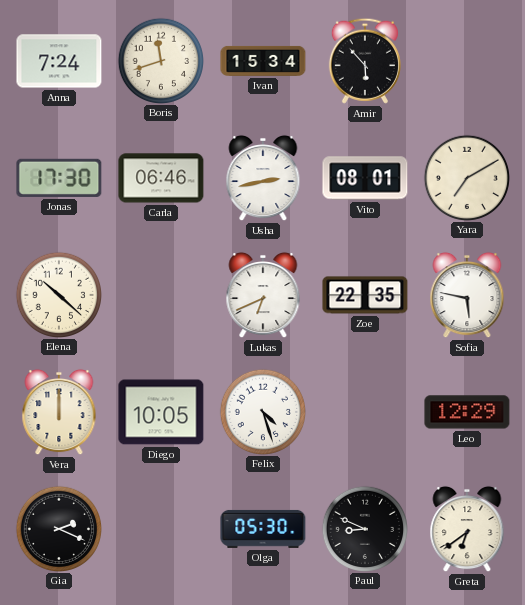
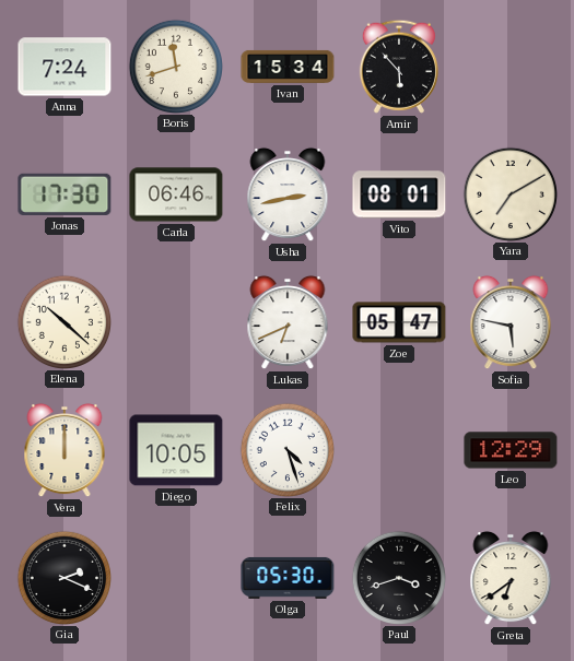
Zoe: 22:35 -> 05:47 (399, 322)
Paul: 8:49 -> 3:42 (398, 577)
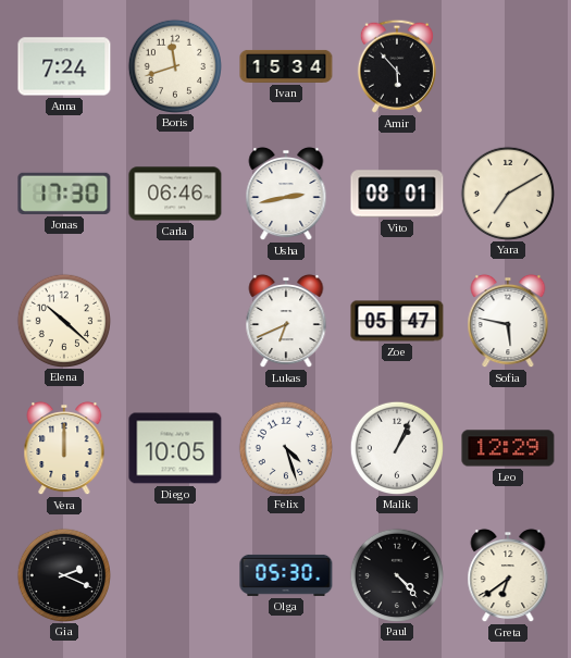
Malik: none -> 1:04 (396, 447)
Paul: 3:42 -> 4:23 (396, 574)
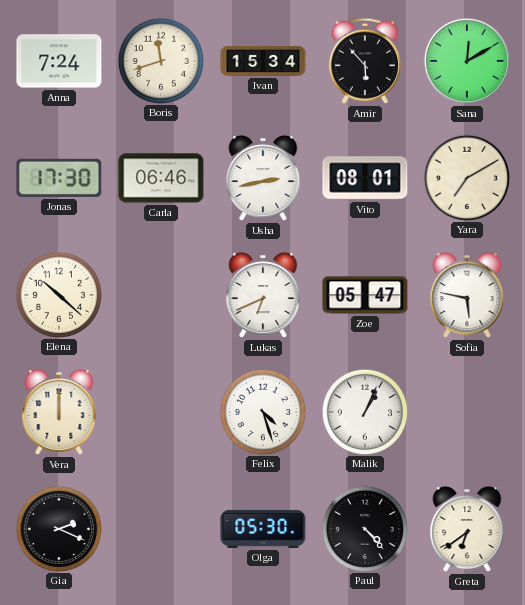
Sana: none -> 12:10 (467, 61)
Diego: 10:05 -> none (175, 448)
Leo: 12:29 -> none (508, 448)
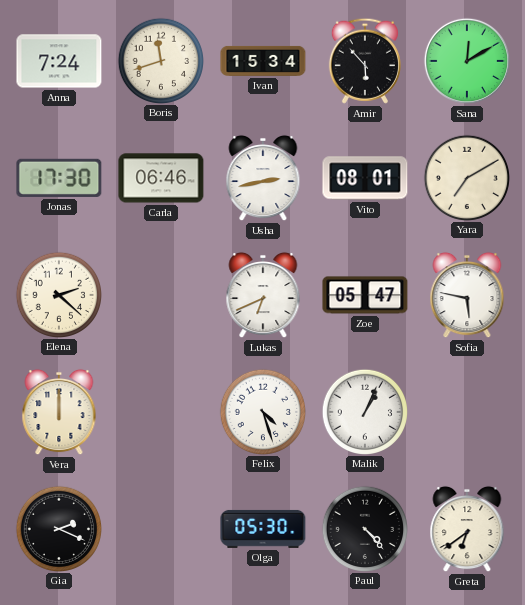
Elena: 10:22 -> 2:22 (58, 294)
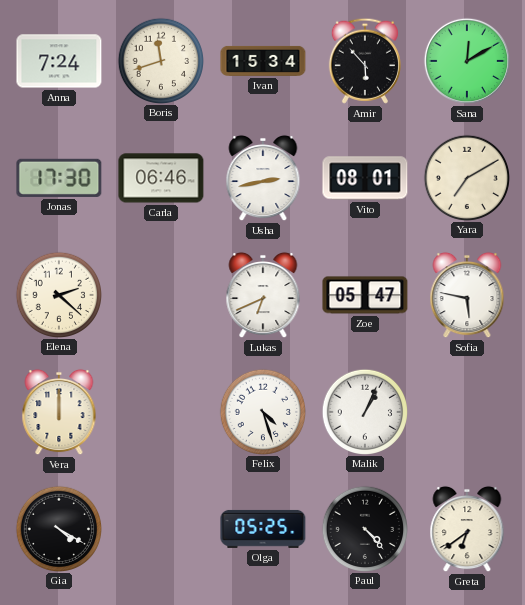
Gia: 2:19 -> 4:20 (58, 528)
Olga: 05:30 -> 05:25 (263, 529)
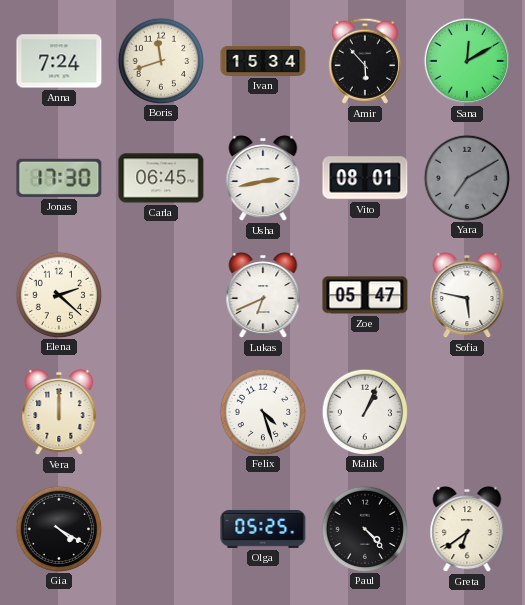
Carla: 06:46 -> 06:45 (161, 178)
Yara dial: cream -> grey (466, 177)
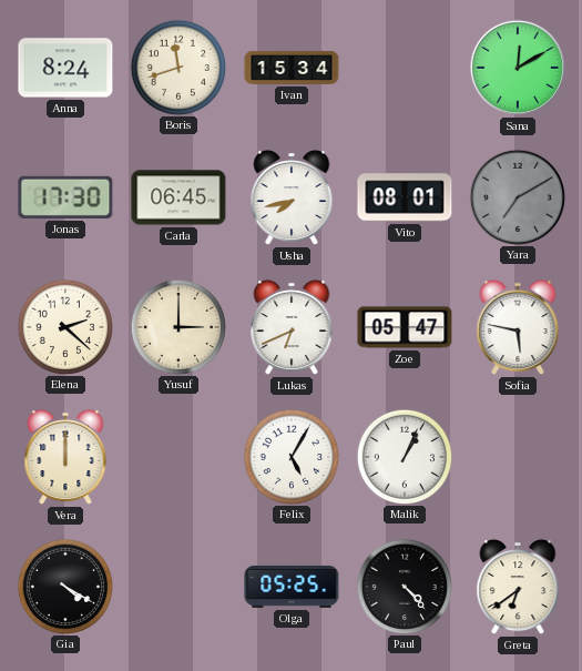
Anna: 7:24 -> 8:24 (65, 68)
Amir: 5:53 -> none (365, 61)
Usha: 2:43 -> 7:43 (292, 197)
Yusuf: none -> 3:00 (177, 326)
Felix: 4:27 -> 5:05 (290, 456)
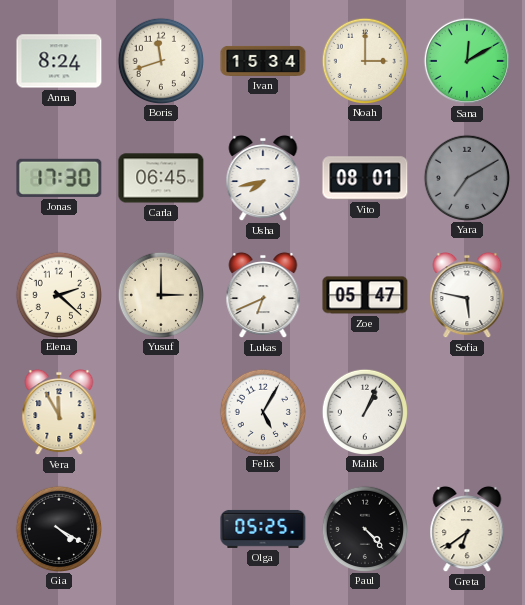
Noah: none -> 3:00 (364, 60)
Vera: 12:00 -> 11:55 (59, 412)
